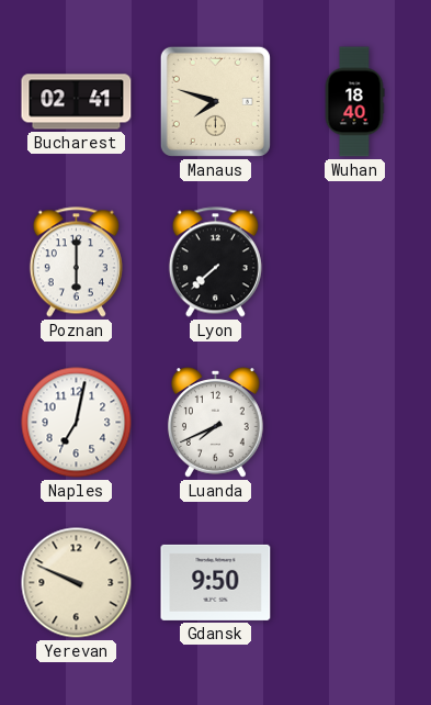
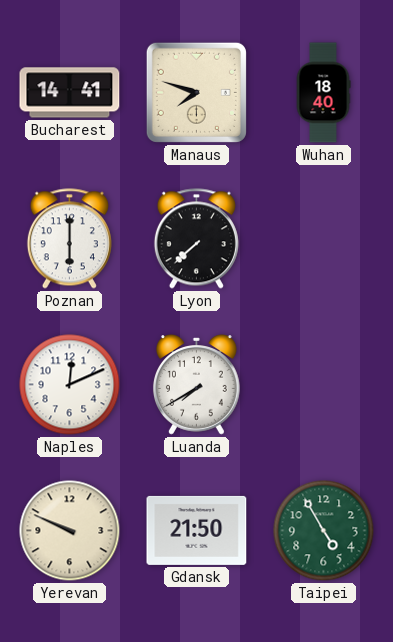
Bucharest: 02:41 -> 14:41 (70, 93)
Naples: 7:02 -> 12:11 (70, 385)
Luanda: 7:41 -> 7:40 (196, 385)
Gdansk: 9:50 -> 21:50 (197, 530)
Taipei: none -> 4:55 (324, 531)
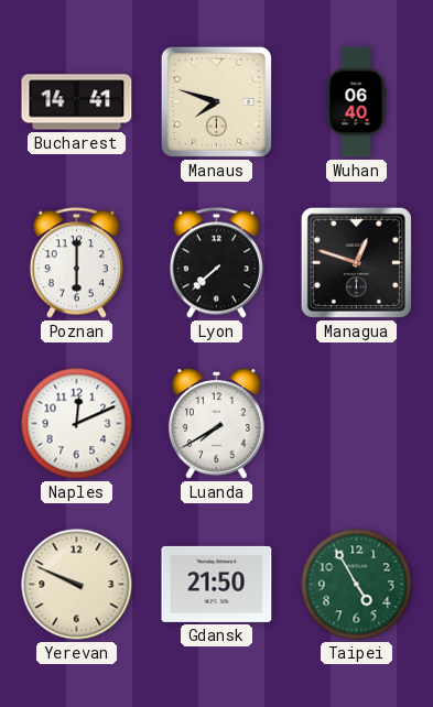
Wuhan: 18:40 -> 06:40 (356, 102)
Managua: none -> 12:48 (356, 262)
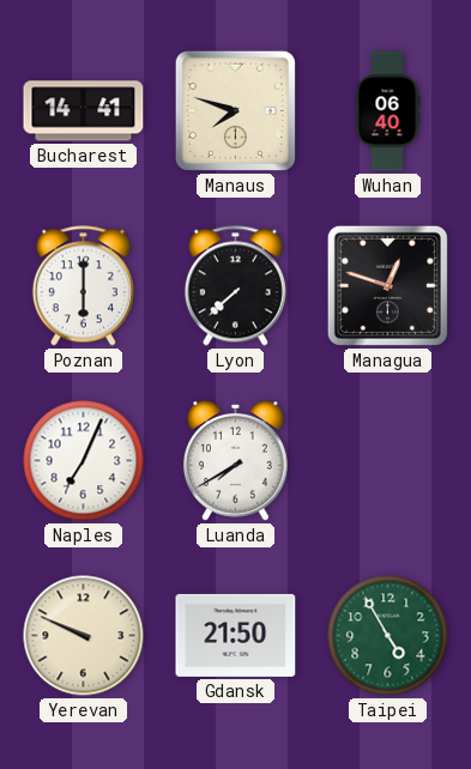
Naples: 12:11 -> 7:04 (84, 461)
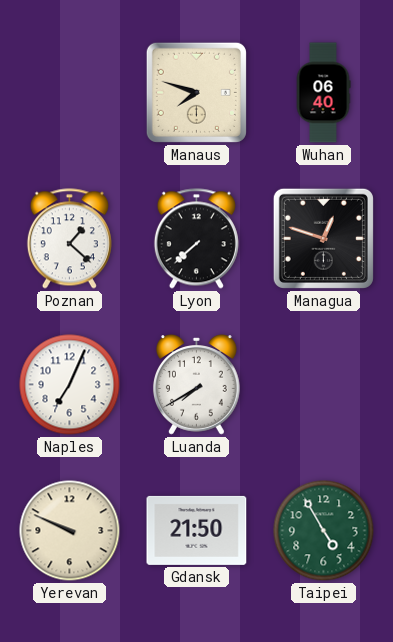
Bucharest: 14:41 -> none (84, 111)
Poznan: 6:00 -> 1:22 (69, 239)
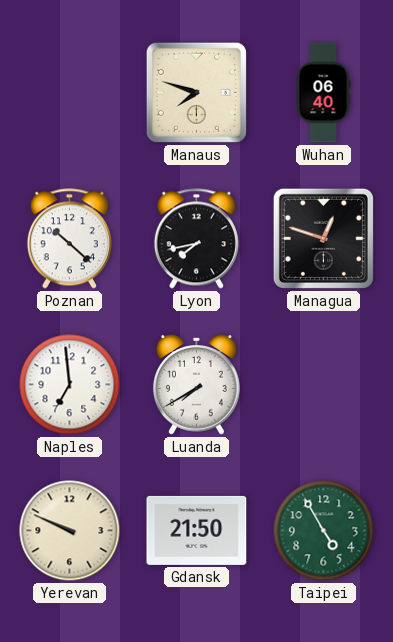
Poznan: 1:22 -> 10:22 (69, 239)
Lyon: 7:38 -> 7:43 (196, 239)
Naples: 7:04 -> 6:59 (70, 385)
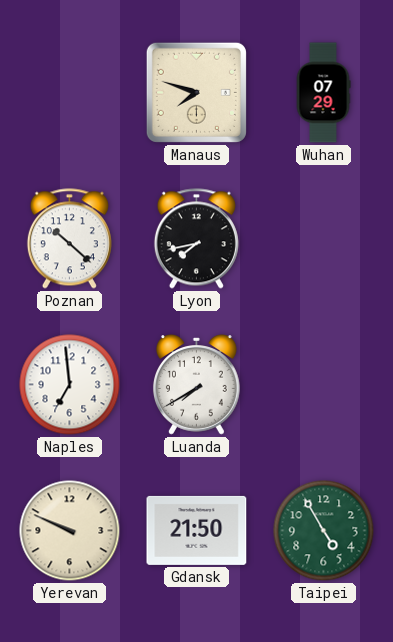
Wuhan: 06:40 -> 07:29 (323, 93)
Managua: 12:48 -> none (323, 238)
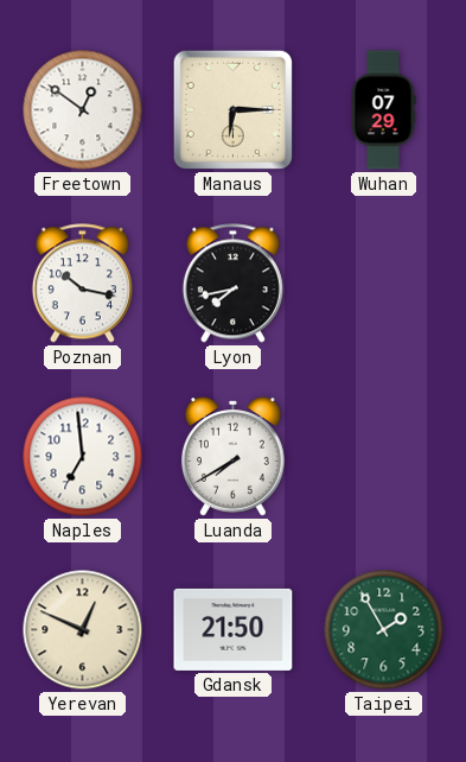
Freetown: none -> 12:51 (83, 110)
Manaus: 7:48 -> 6:15 (232, 109)
Poznan: 10:22 -> 10:17 (82, 284)
Yerevan: 9:49 -> 12:49 (83, 630)
Taipei: 4:55 -> 1:55 (384, 630)
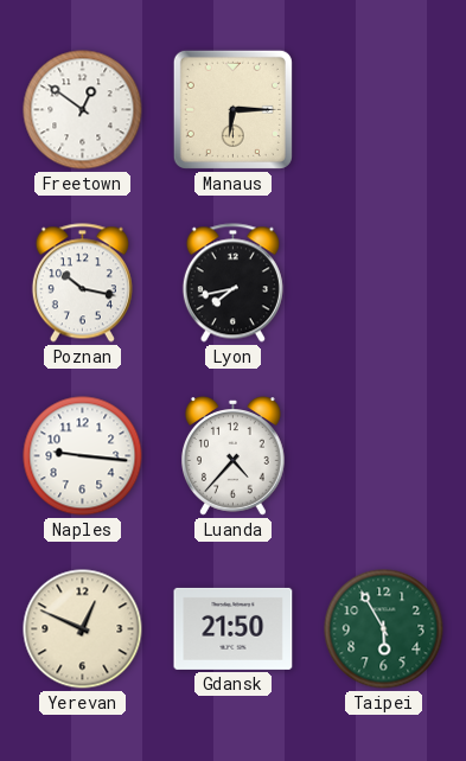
Wuhan: 07:29 -> none (383, 110)
Naples: 6:59 -> 9:16 (83, 456)
Luanda: 7:40 -> 4:37 (232, 456)
Taipei: 1:55 -> 5:55 (384, 629)
